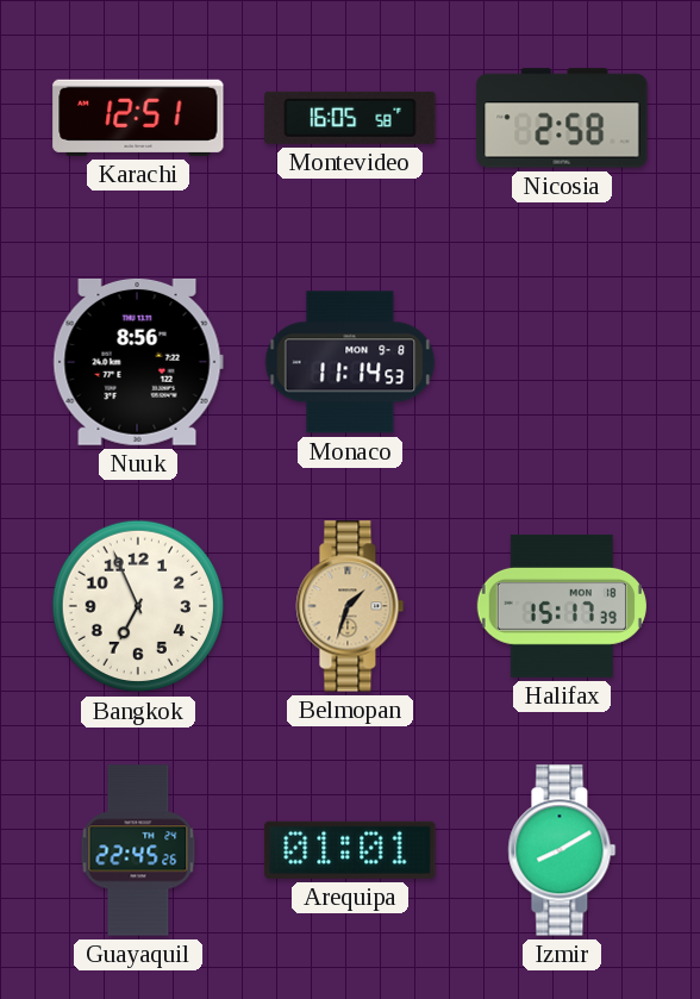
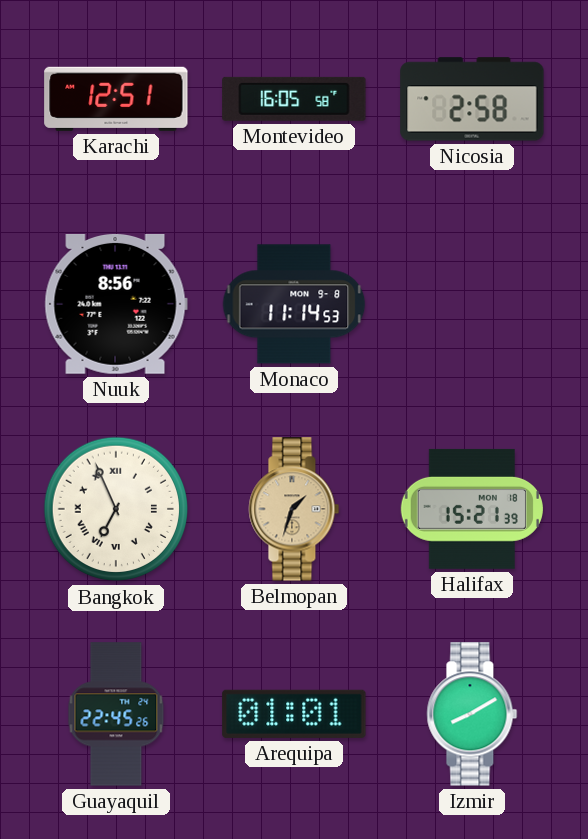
Bangkok numerals: Arabic -> Roman (116, 509)
Halifax: 15:17 -> 15:21 (472, 509)
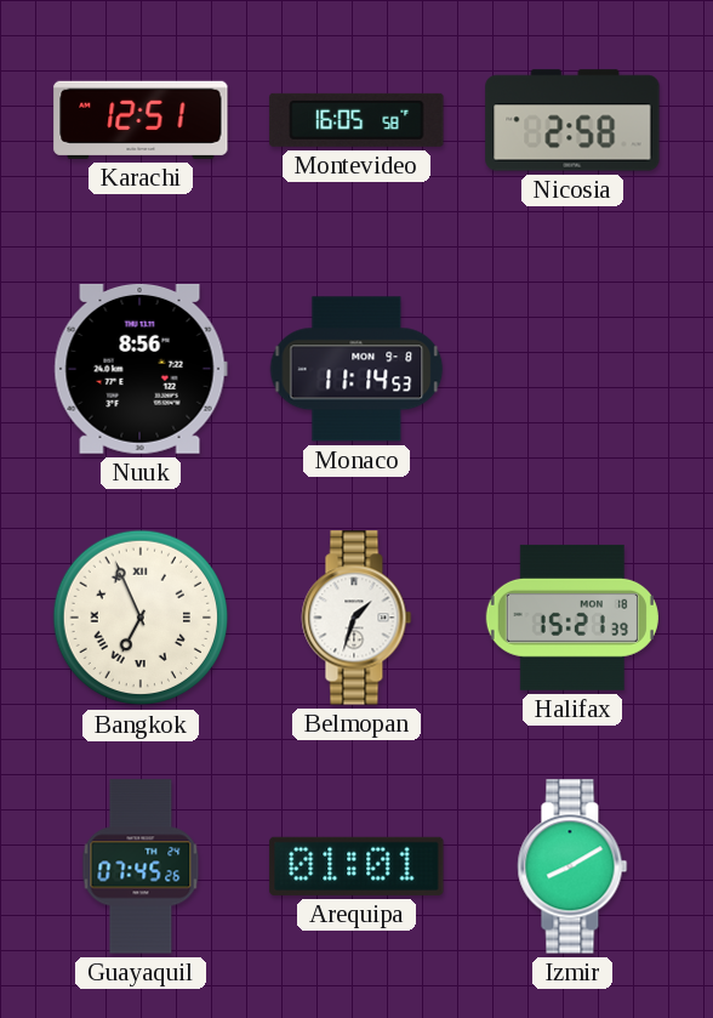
Belmopan dial: champagne -> white (356, 618)
Guayaquil: 22:45 -> 07:45 (141, 866)
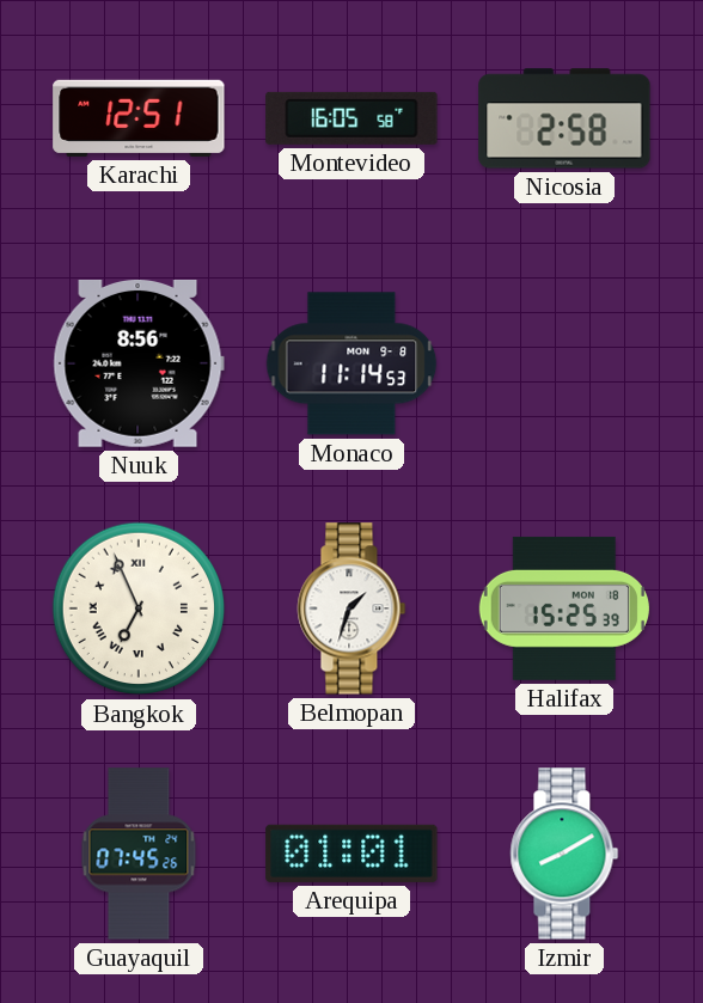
Halifax: 15:21 -> 15:25 (564, 608)
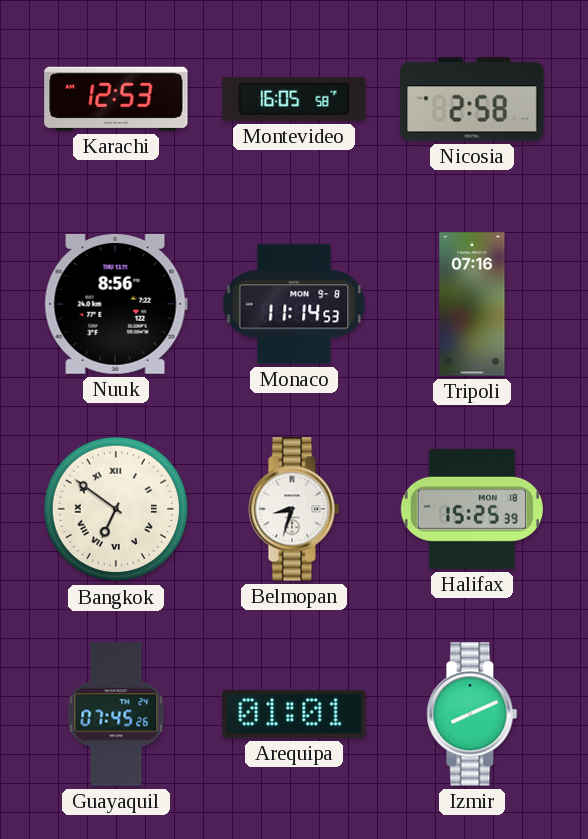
Karachi: 12:51 -> 12:53 (116, 99)
Tripoli: none -> 07:16 (472, 304)
Bangkok: 6:56 -> 6:51 (116, 509)
Belmopan: 1:33 -> 8:33 (294, 509)
Izmir: 8:10 -> 8:11 (472, 714)
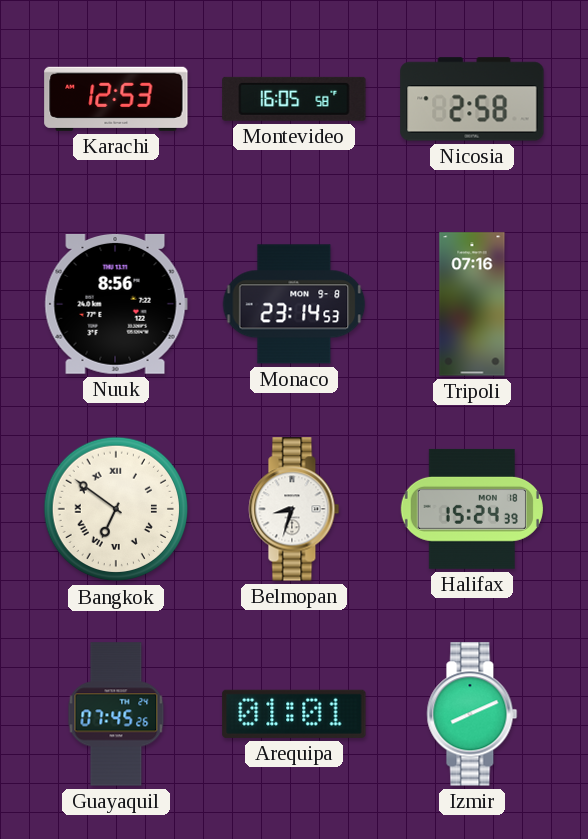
Monaco: 11:14 -> 23:14 (294, 304)
Halifax: 15:25 -> 15:24 (472, 509)
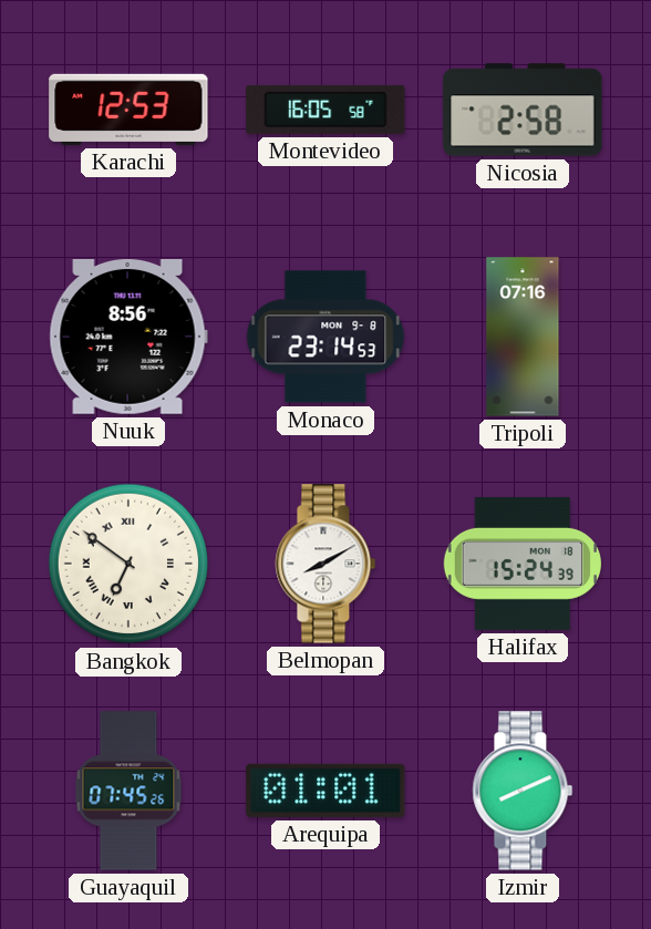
Belmopan: 8:33 -> 8:10 (325, 564)
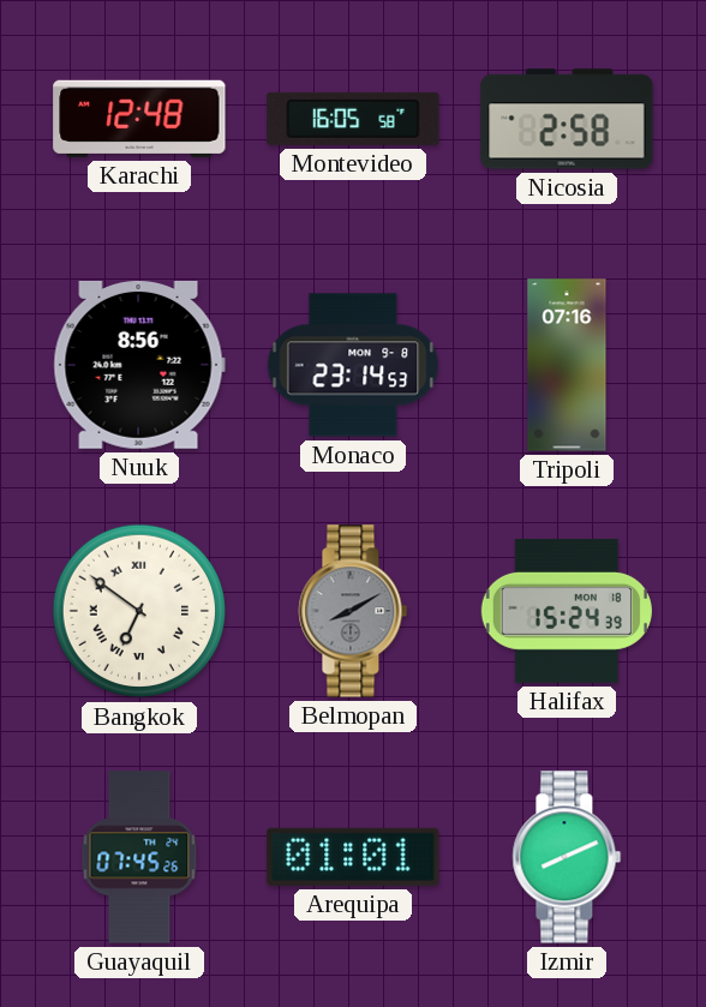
Karachi: 12:53 -> 12:48 (139, 119)
Belmopan dial: white -> grey (353, 611)
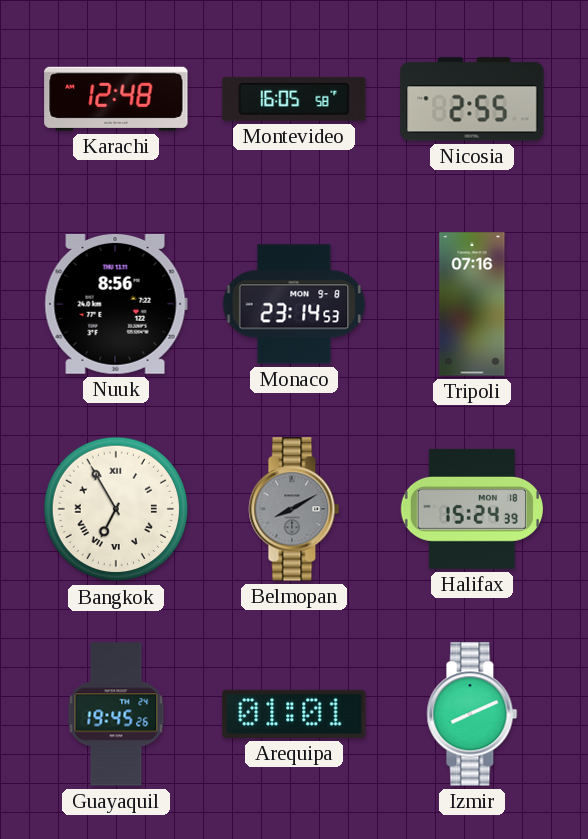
Nicosia: 2:58 -> 2:55 (472, 99)
Bangkok: 6:51 -> 6:55 (116, 509)
Guayaquil: 07:45 -> 19:45 (116, 714)
